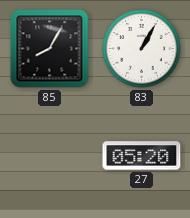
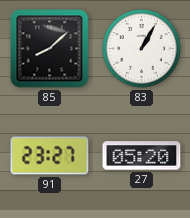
85: 8:05 -> 8:08 (50, 49)
91: none -> 23:27 (50, 156)
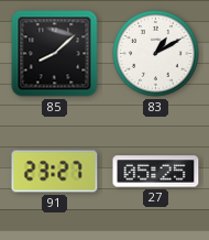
83: 1:05 -> 1:10 (156, 54)
27: 05:20 -> 05:25 (156, 172)
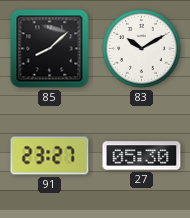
83: 1:10 -> 10:10 (142, 49)
27: 05:25 -> 05:30 (142, 156)
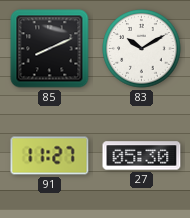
85: 8:08 -> 8:11 (50, 49)
91: 23:27 -> 11:27 (50, 156)
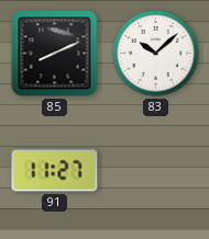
83: 10:10 -> 10:08 (156, 54)
27: 05:30 -> none (142, 156)
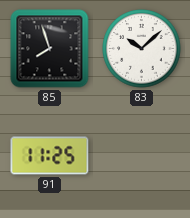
85: 8:11 -> 7:57 (50, 49)
91: 11:27 -> 11:25 (50, 156)
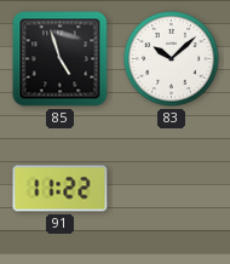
85: 7:57 -> 4:57 (61, 59)
91: 11:25 -> 11:22 (61, 189)
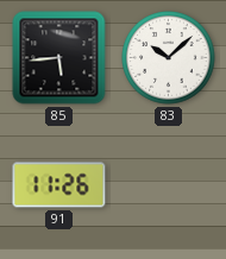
85: 4:57 -> 5:44 (59, 58)
91: 11:22 -> 11:26 (59, 185)
